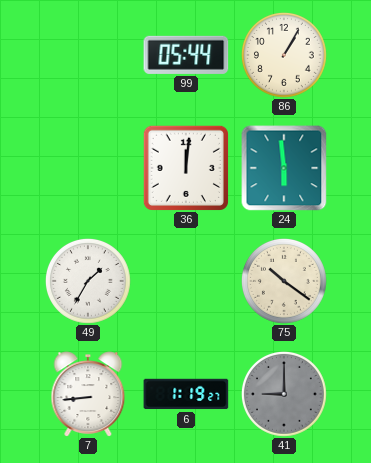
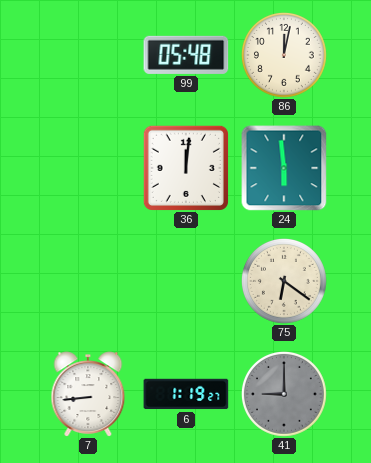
99: 05:44 -> 05:48 (186, 55)
86: 1:05 -> 12:02 (284, 55)
49: 1:35 -> none (88, 281)
75: 10:21 -> 6:21 (284, 281)
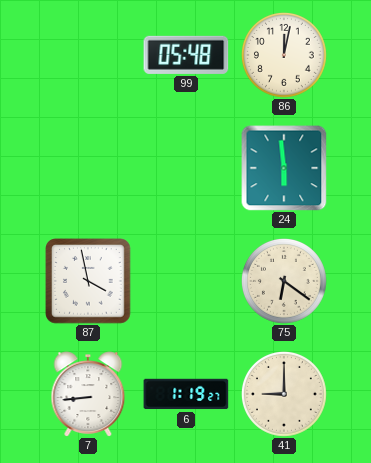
36: 12:01 -> none (186, 168)
87: none -> 3:58 (88, 281)
41 dial: grey -> cream (284, 394)
